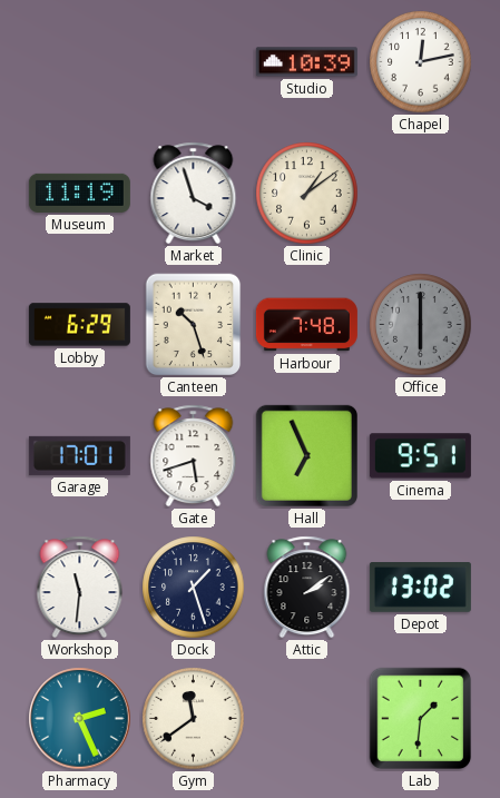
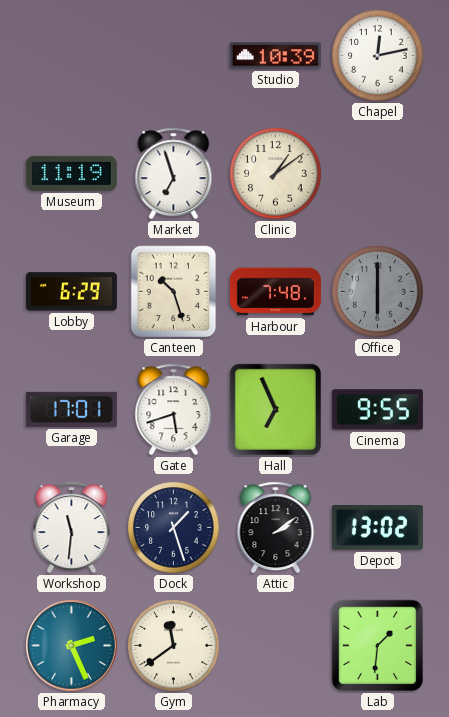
Market: 3:57 -> 6:57 (174, 174)
Cinema: 9:51 -> 9:55 (377, 410)
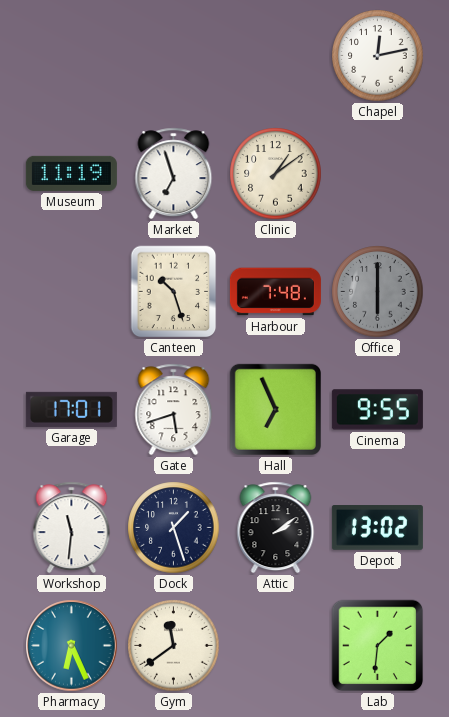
Studio: 10:39 -> none (275, 56)
Lobby: 6:29 -> none (71, 292)
Pharmacy: 2:26 -> 6:26 (72, 646)
